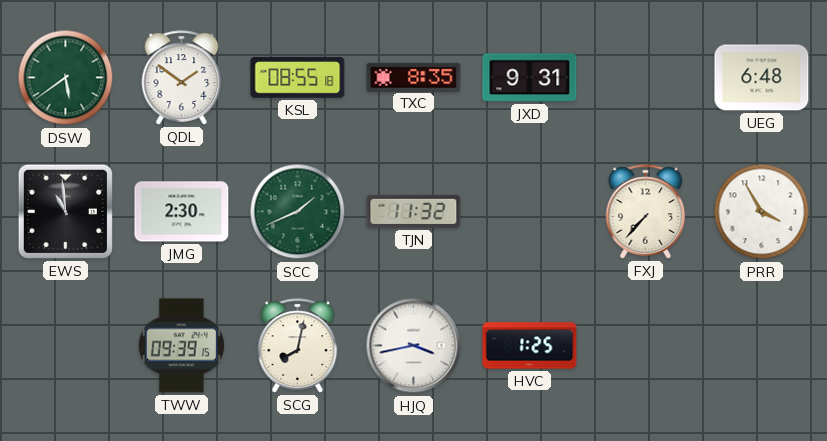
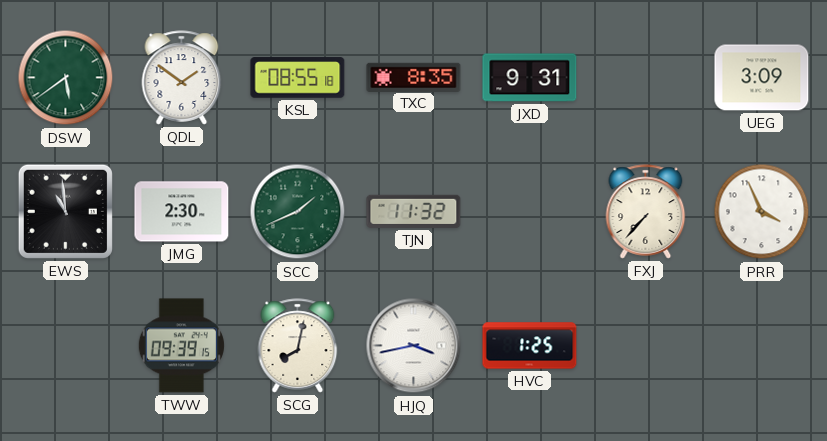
UEG: 6:48 -> 3:09 (762, 78)
PRR: 3:55 -> 3:56 (762, 212)
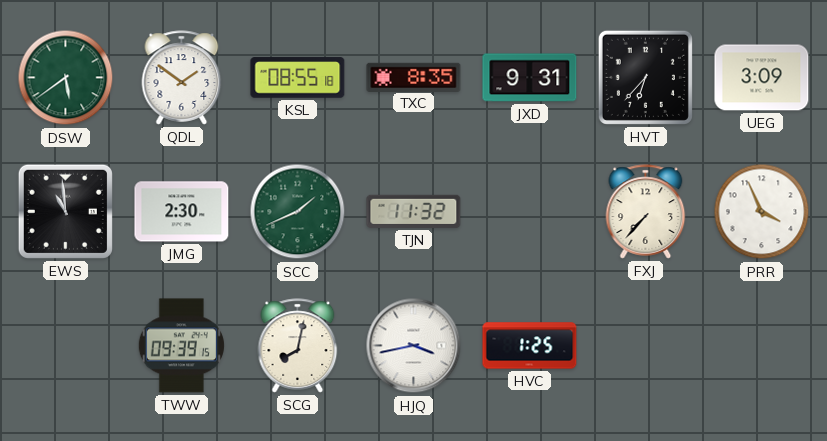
HVT: none -> 6:37 (645, 77)
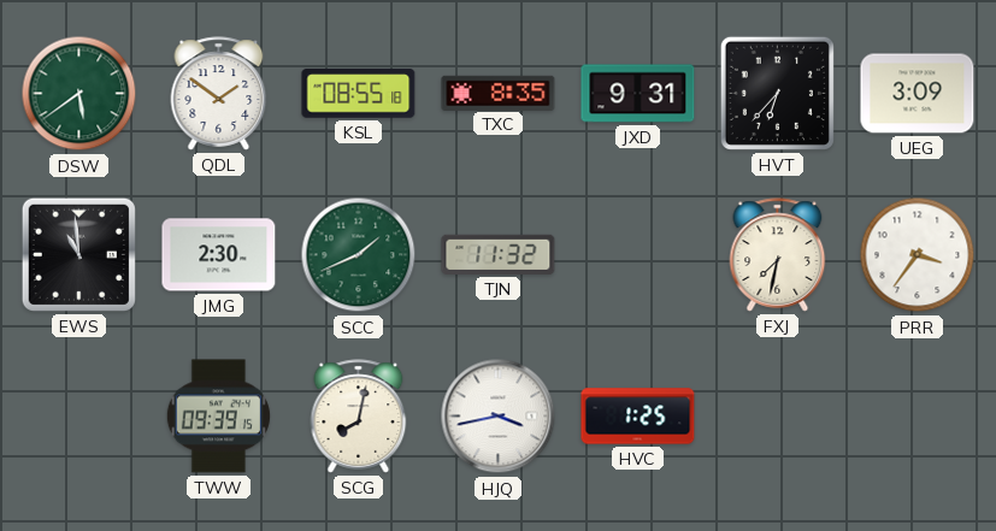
FXJ: 7:37 -> 7:32 (778, 255)
PRR: 3:56 -> 3:36 (918, 255)
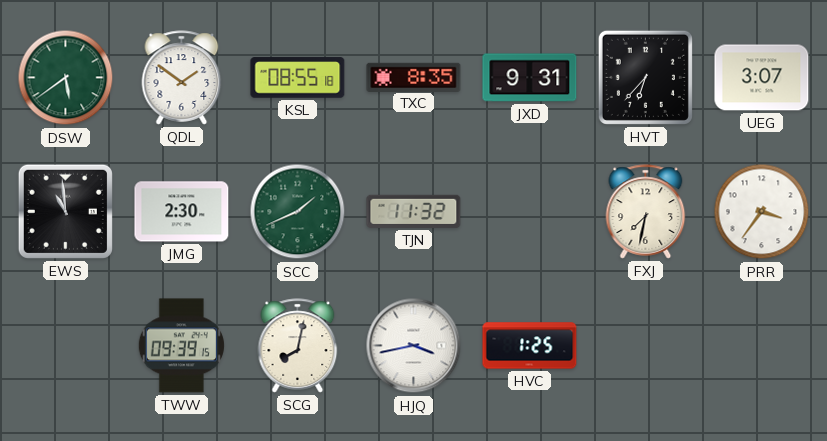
UEG: 3:09 -> 3:07 (762, 78)
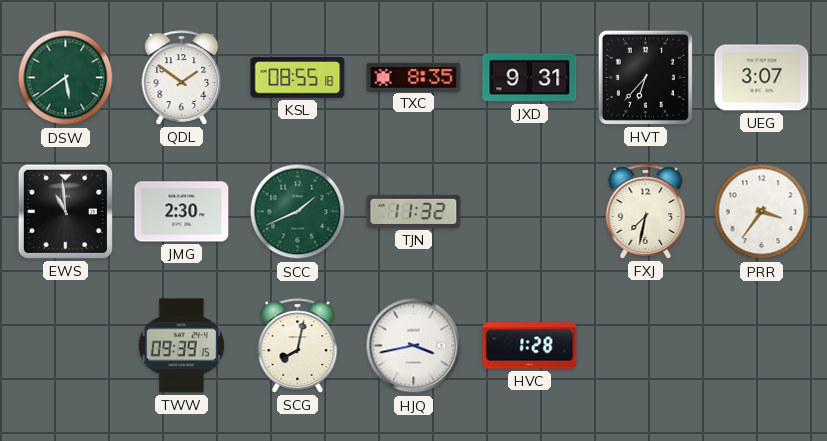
HVC: 1:25 -> 1:28 (530, 346)
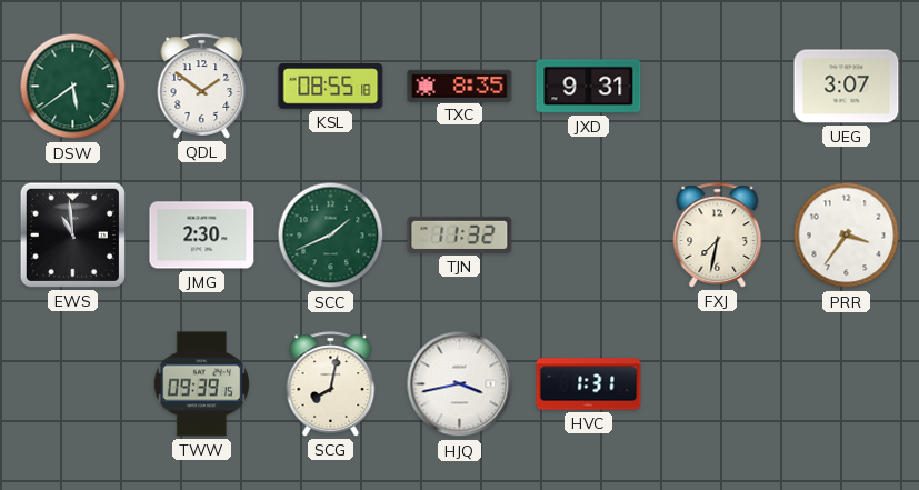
HVT: 6:37 -> none (645, 77)
HVC: 1:28 -> 1:31 (589, 384)
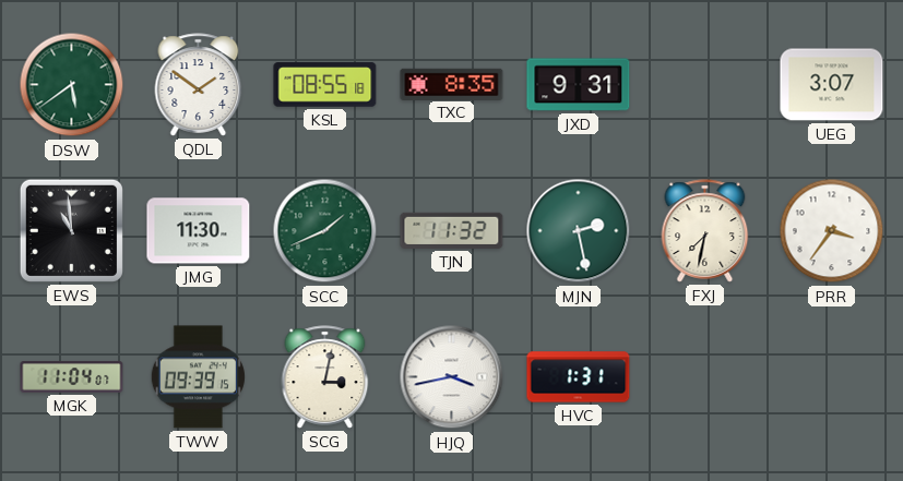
JMG: 2:30 -> 11:30 (199, 231)
MJN: none -> 2:28 (579, 231)
MGK: none -> 11:04 (72, 377)
SCG: 8:02 -> 3:02 (325, 377)
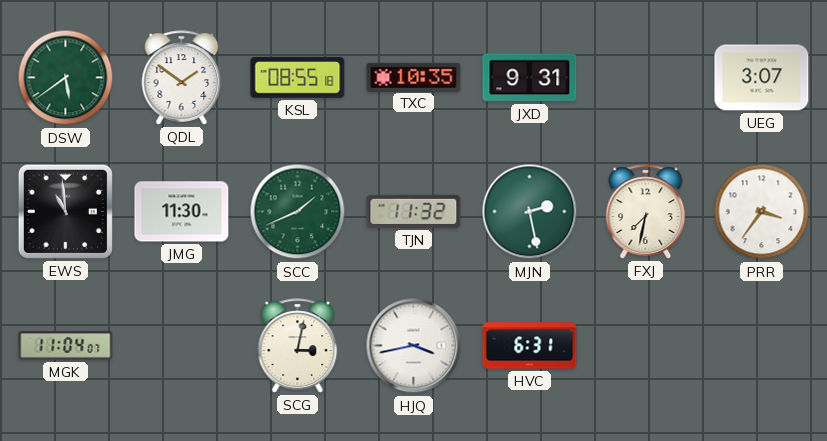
TXC: 8:35 -> 10:35 (414, 77)
TWW: 09:39 -> none (198, 377)
HVC: 1:31 -> 6:31 (530, 346)
